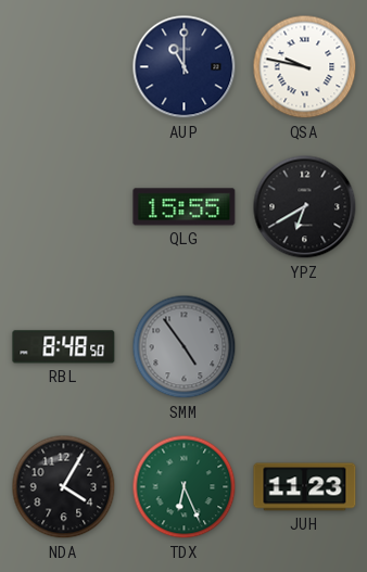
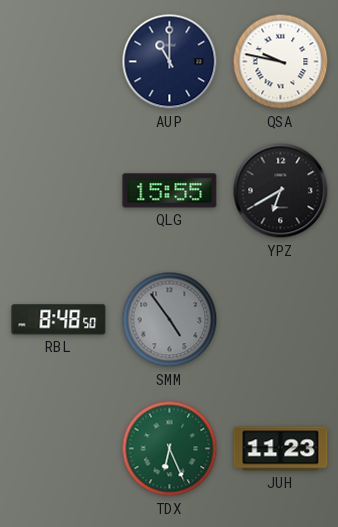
NDA: 4:05 -> none (64, 487)
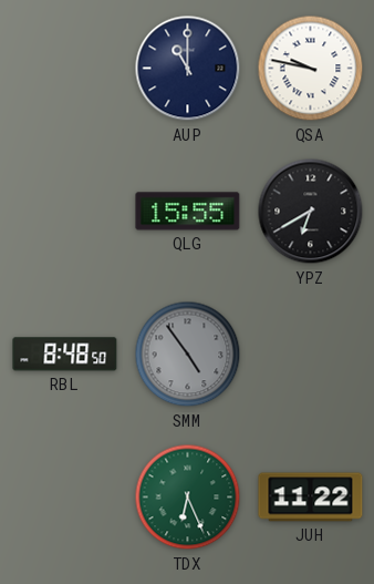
JUH: 11:23 -> 11:22 (311, 498)
